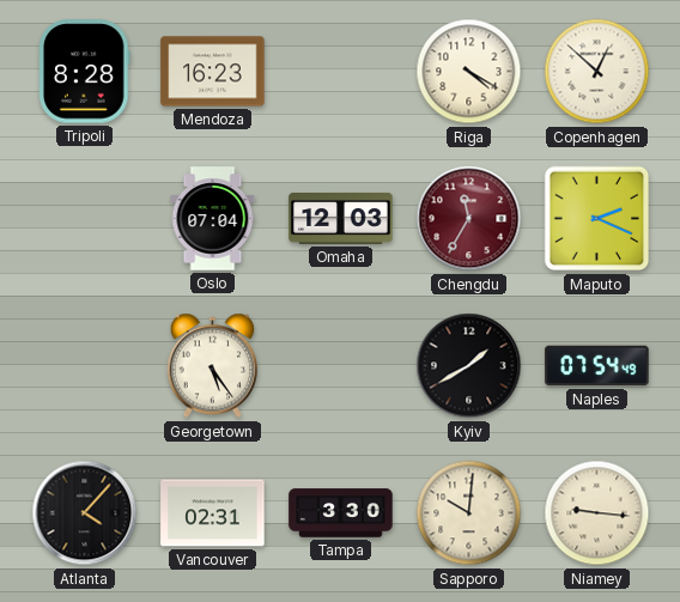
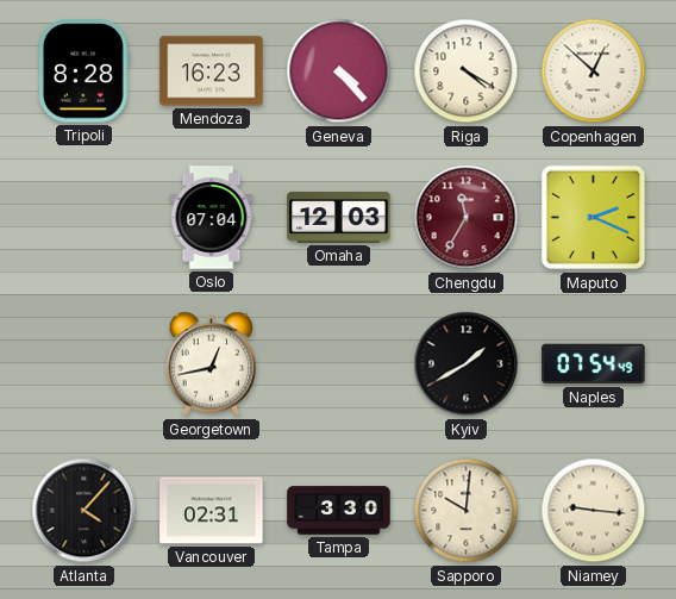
Geneva: none -> 4:23 (339, 71)
Georgetown: 5:24 -> 12:43 (212, 364)
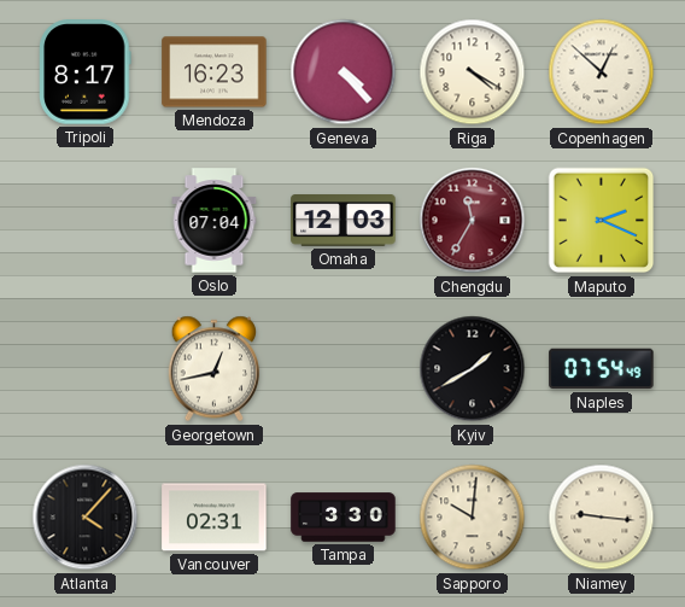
Tripoli: 8:28 -> 8:17 (86, 72)
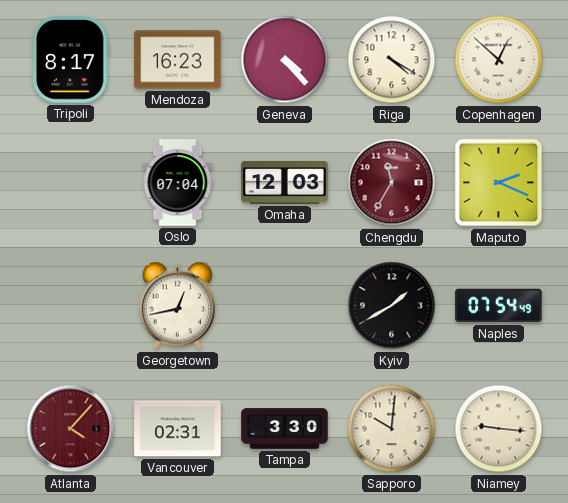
Atlanta dial: black -> burgundy (71, 429)
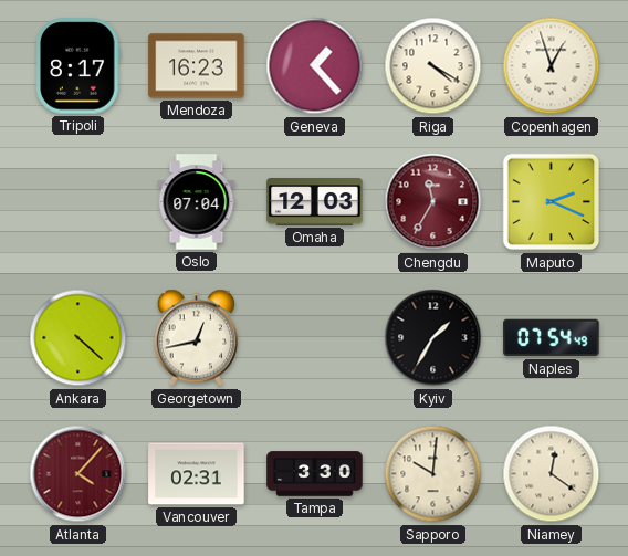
Geneva: 4:23 -> 1:23 (315, 66)
Copenhagen: 12:52 -> 12:57 (552, 66)
Ankara: none -> 4:22 (78, 338)
Kyiv: 1:40 -> 1:35 (433, 338)
Niamey: 9:16 -> 12:21 (552, 474)
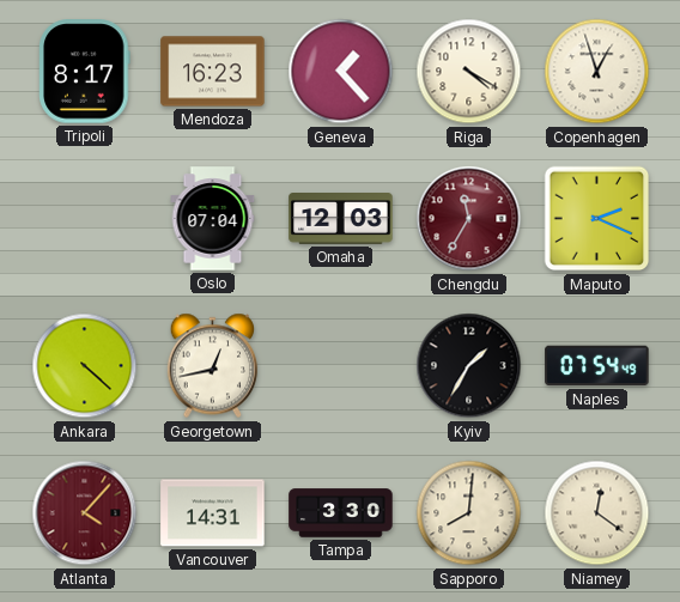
Vancouver: 02:31 -> 14:31 (213, 513)
Sapporo: 10:01 -> 8:01 (469, 513)
